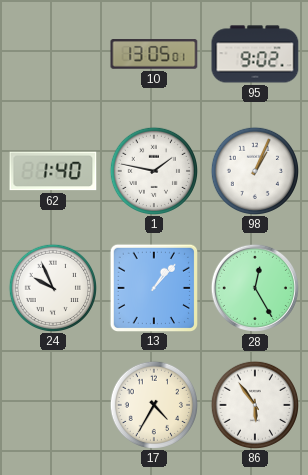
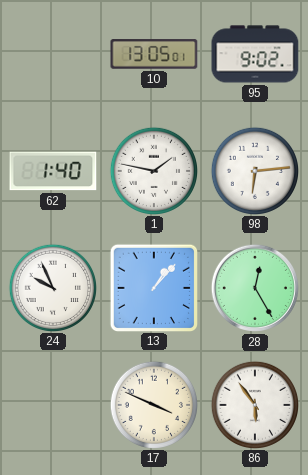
98: 1:04 -> 6:14 (254, 170)
17: 4:35 -> 3:49 (153, 404)
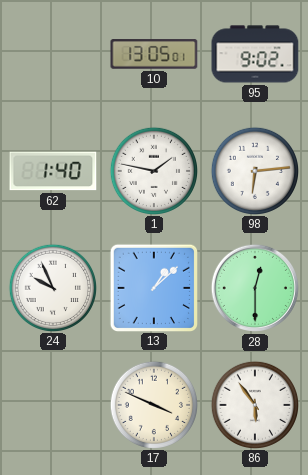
13: 1:07 -> 1:08 (153, 287)
28: 12:25 -> 12:30 (255, 288)
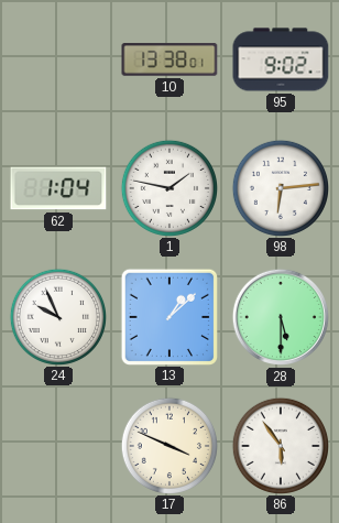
10: 13:05 -> 13:38 (169, 59)
62: 1:40 -> 1:04 (58, 188)
28: 12:30 -> 5:30 (281, 317)
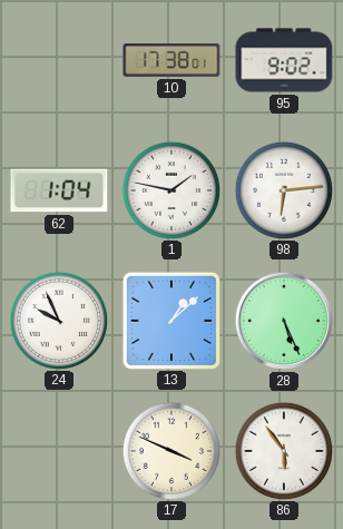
10: 13:38 -> 17:38 (171, 60)
28: 5:30 -> 5:26 (284, 321)
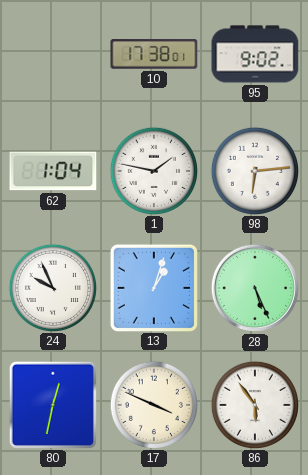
13: 1:08 -> 1:03 (153, 287)
80: none -> 12:32 (52, 404)
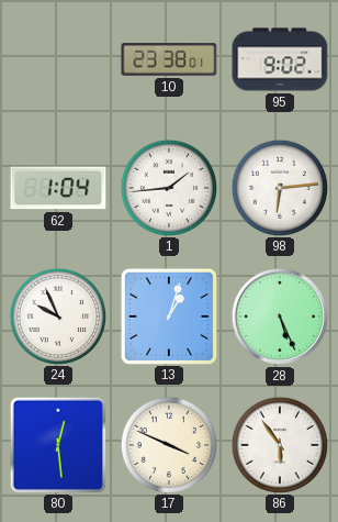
10: 17:38 -> 23:38 (169, 59)
1: 1:47 -> 1:44 (168, 187)
80: 12:32 -> 12:29 (57, 444)
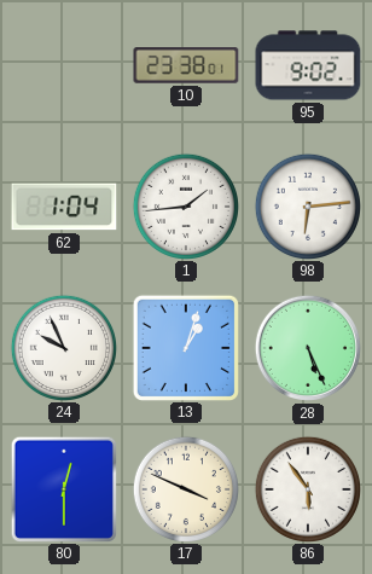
80: 12:29 -> 12:30 (63, 488)
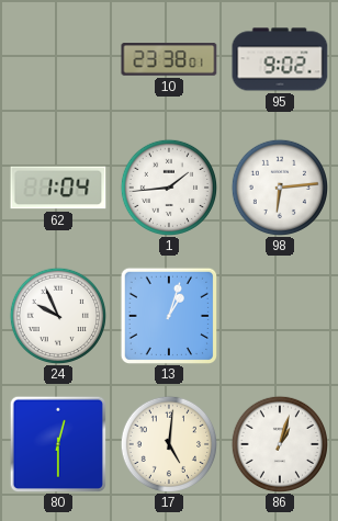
28: 5:26 -> none (308, 348)
17: 3:49 -> 5:01 (168, 443)
86: 5:54 -> 1:03 (279, 443)
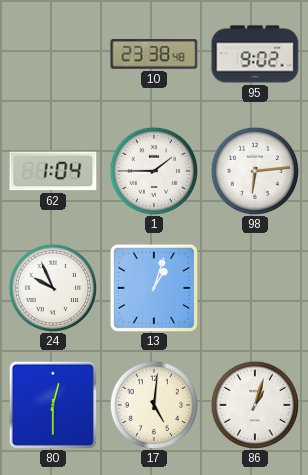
10: 23:38:01 -> 23:38:48 (154, 54)
1: 1:44 -> 1:45 (153, 170)
